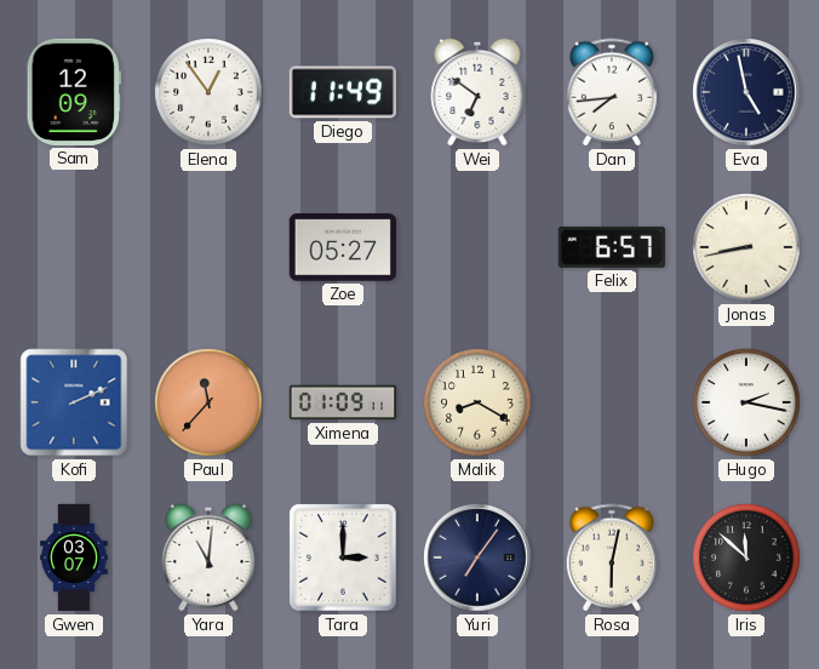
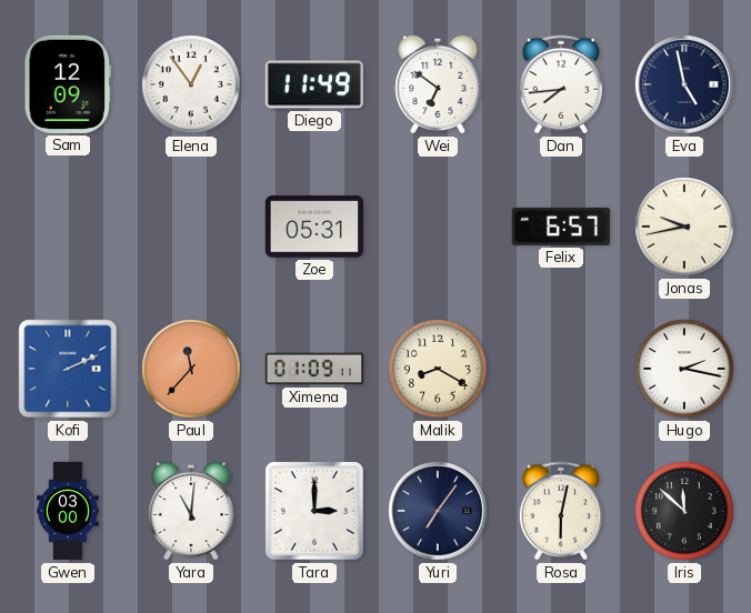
Zoe: 05:27 -> 05:31 (313, 227)
Jonas: 8:43 -> 9:43 (684, 227)
Gwen: 03:07 -> 03:00 (68, 511)
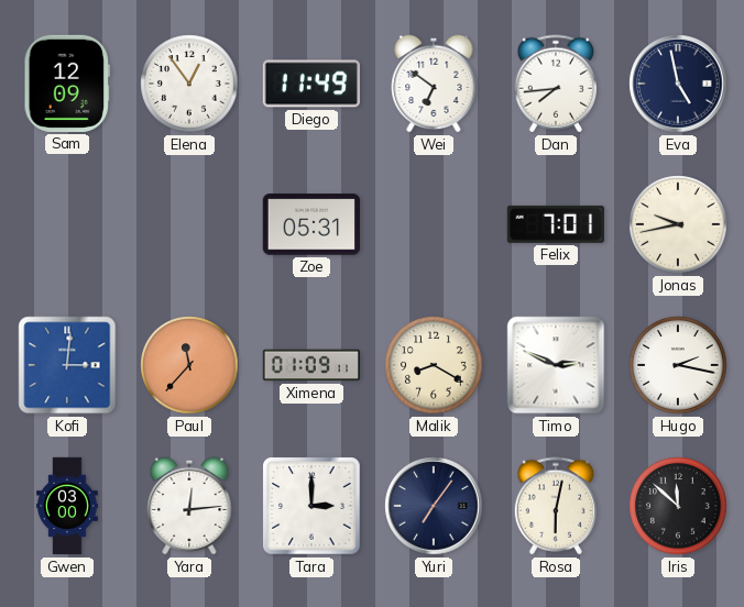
Felix: 6:57 -> 7:01 (556, 224)
Kofi: 2:11 -> 3:01 (67, 365)
Timo: none -> 2:49 (556, 365)
Yara: 11:01 -> 12:14 (189, 506)
